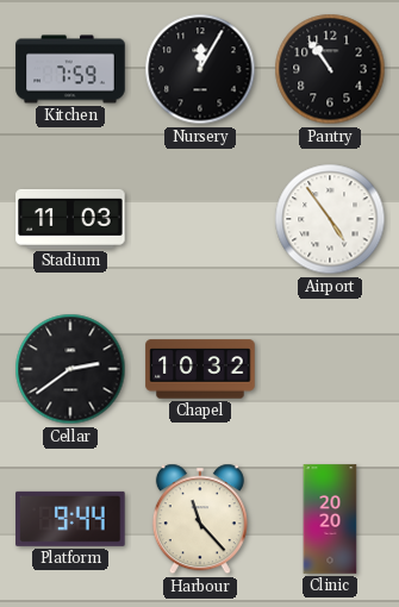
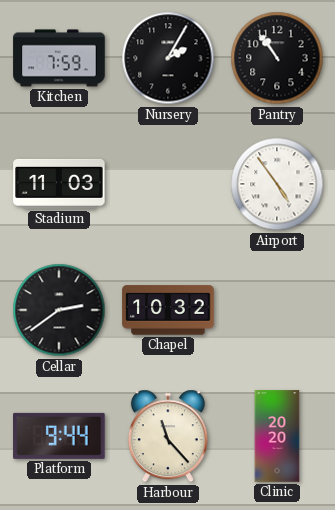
Nursery: 12:05 -> 2:05 (168, 58)
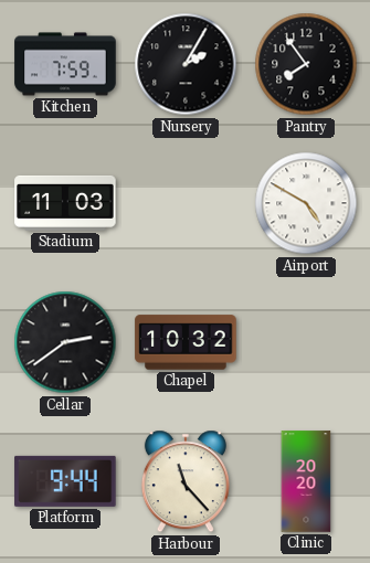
Pantry: 10:54 -> 7:54 (306, 64)
Airport: 4:54 -> 4:50 (306, 203)
